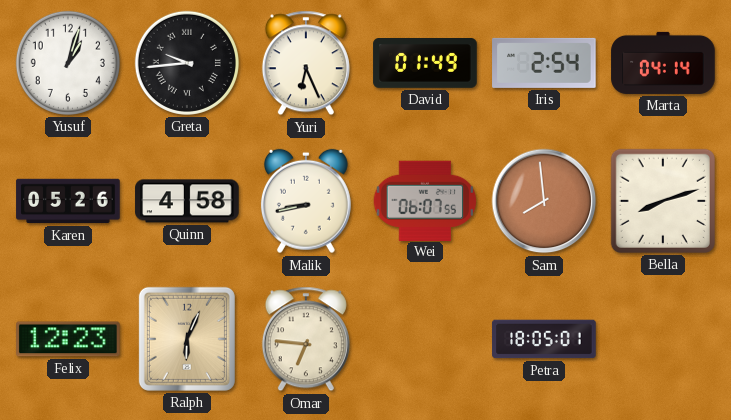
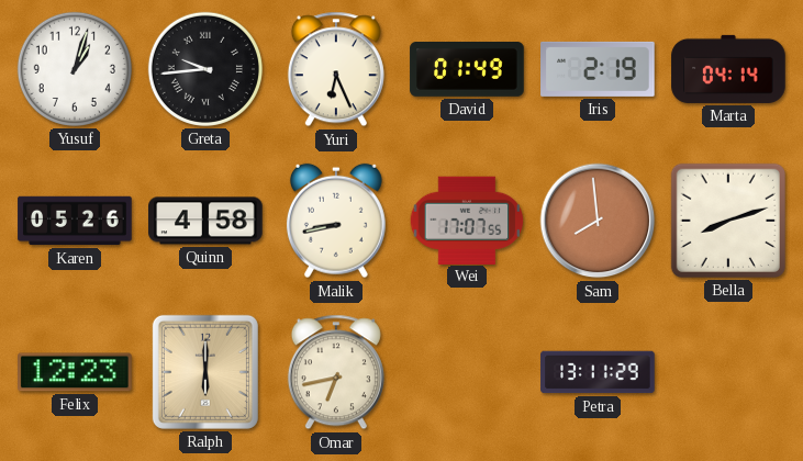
Iris: 2:54 -> 2:19 (598, 69)
Wei: 06:07 -> 17:07 (467, 220)
Ralph: 6:04 -> 6:00 (205, 372)
Omar: 6:46 -> 6:43 (336, 372)
Petra: 18:05 -> 13:11 (598, 372)
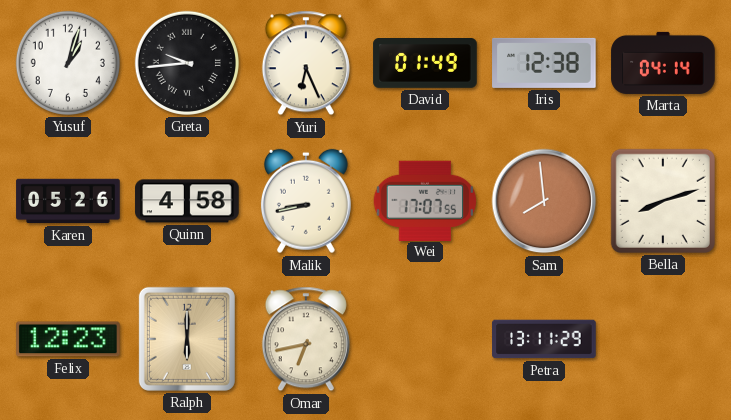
Iris: 2:19 -> 12:38 (544, 63)
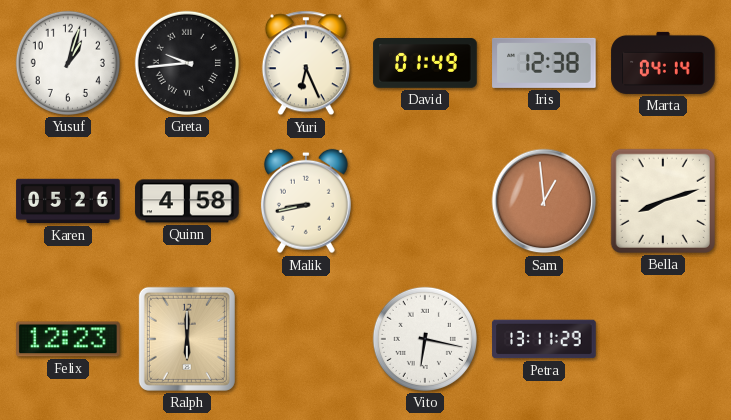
Wei: 17:07 -> none (425, 200)
Sam: 7:59 -> 12:59 (544, 201)
Omar: 6:43 -> none (306, 339)
Vito: none -> 6:17 (425, 339)
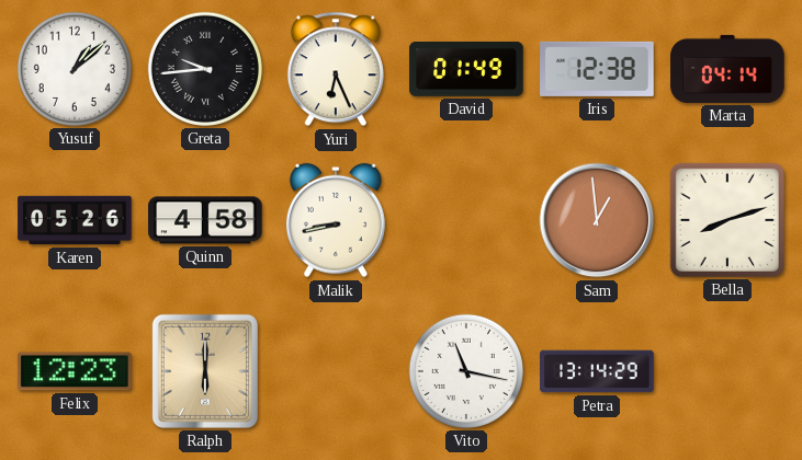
Yusuf: 1:03 -> 1:08 (75, 69)
Vito: 6:17 -> 11:17 (466, 371)
Petra: 13:11 -> 13:14 (597, 371)
